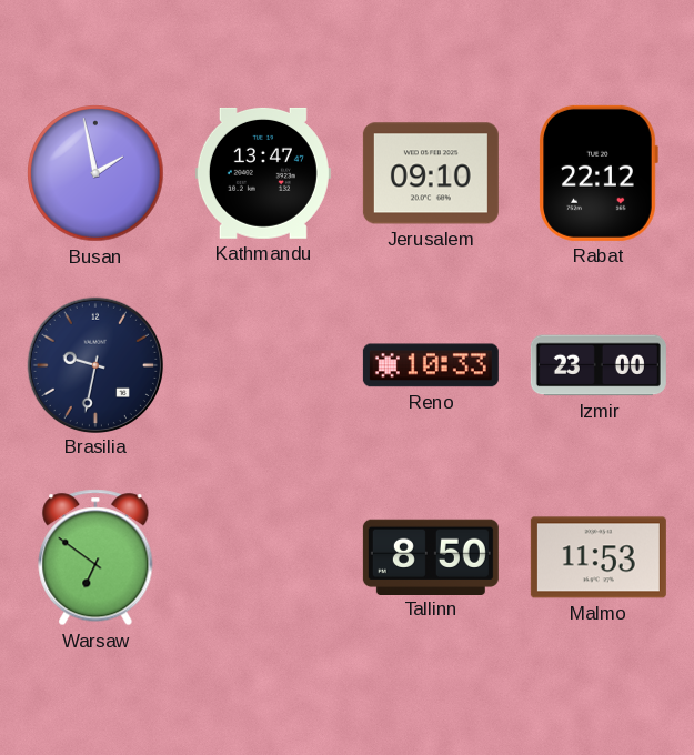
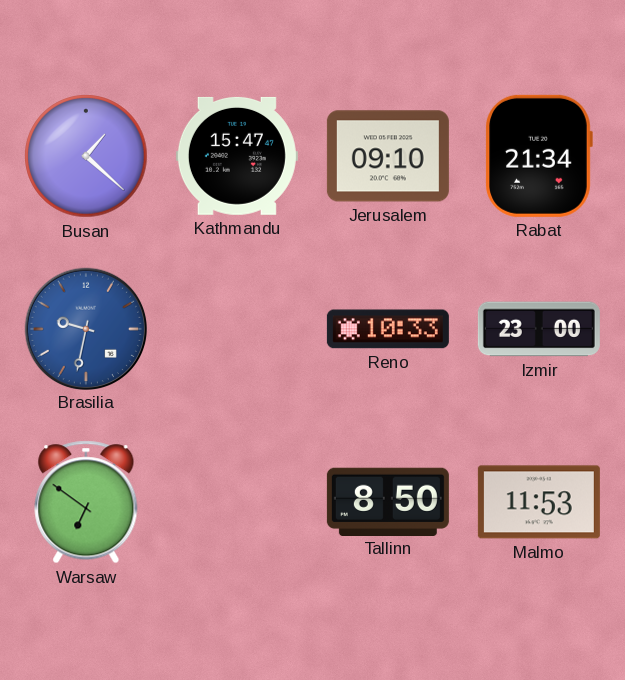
Busan: 1:58 -> 1:22 (86, 156)
Kathmandu: 13:47 -> 15:47 (237, 156)
Rabat: 22:12 -> 21:34 (539, 156)
Brasilia dial: navy -> blue (85, 328)
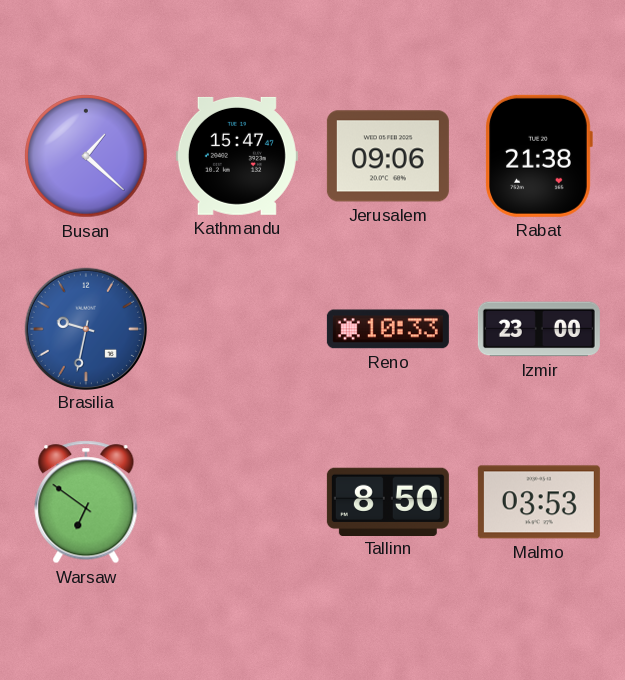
Jerusalem: 09:10 -> 09:06 (388, 156)
Rabat: 21:34 -> 21:38 (539, 156)
Malmo: 11:53 -> 03:53 (539, 502)
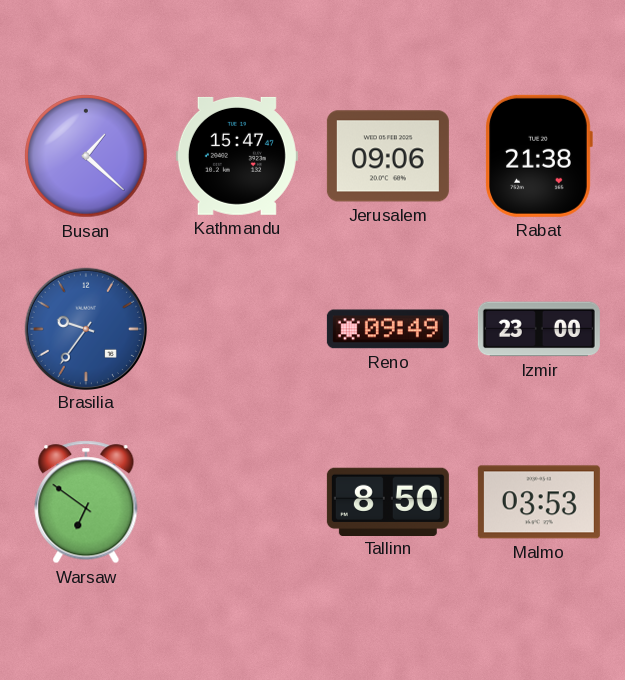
Brasilia: 9:32 -> 9:36 (85, 328)
Reno: 10:33 -> 09:49 (388, 329)
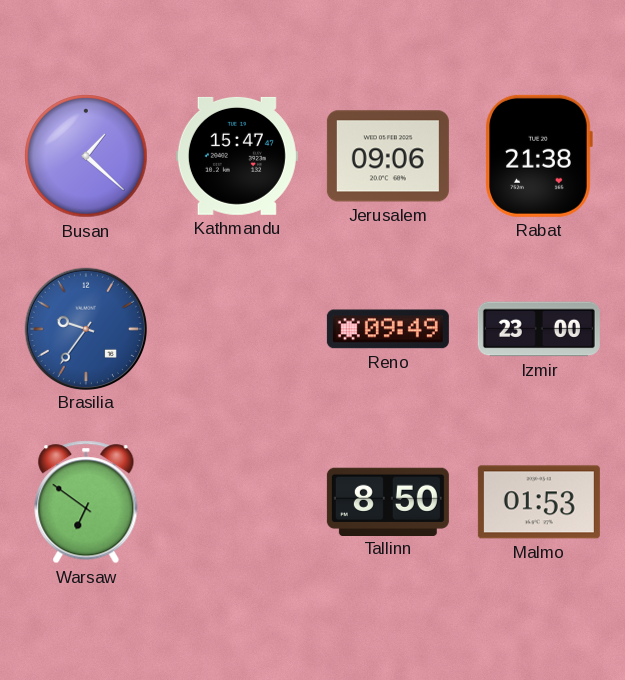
Malmo: 03:53 -> 01:53 (539, 502)
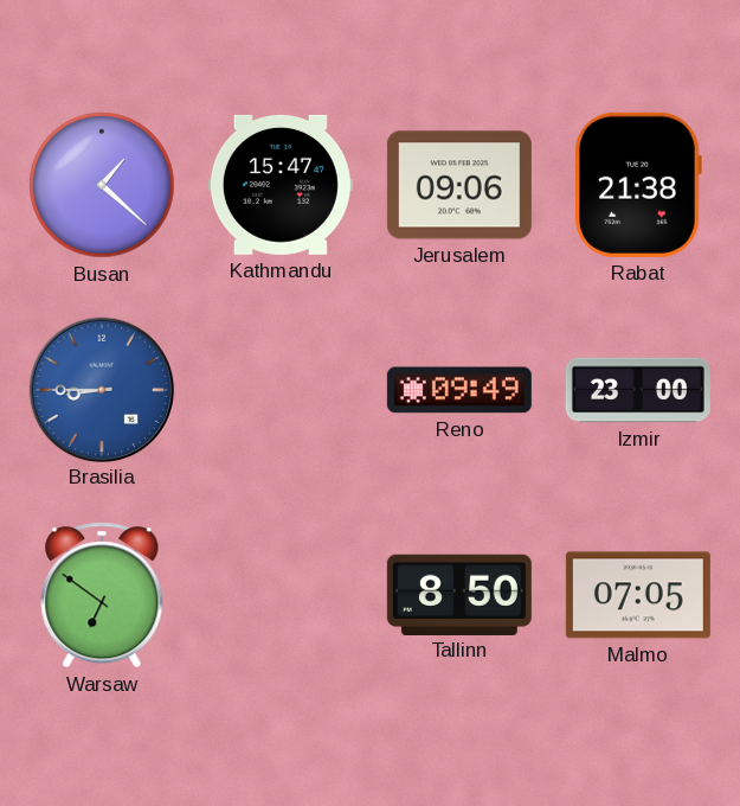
Brasilia: 9:36 -> 8:45 (101, 389)
Malmo: 01:53 -> 07:05 (638, 595)
